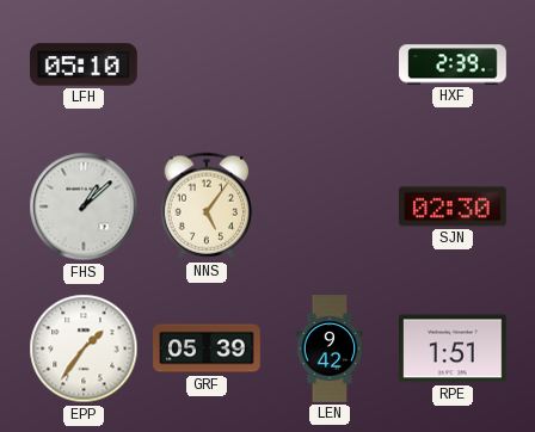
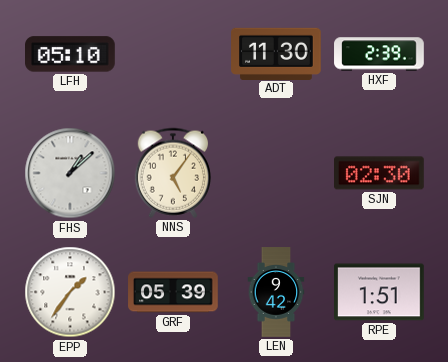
ADT: none -> 11:30 (276, 53)
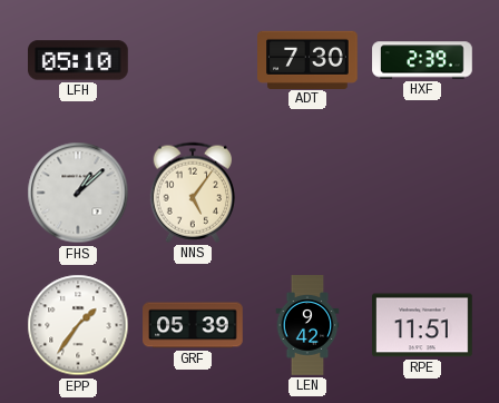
ADT: 11:30 -> 7:30 (307, 59)
SJN: 02:30 -> none (380, 173)
RPE: 1:51 -> 11:51 (423, 325)
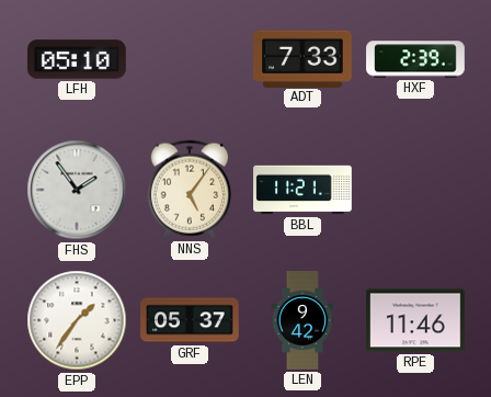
ADT: 7:30 -> 7:33 (302, 58)
FHS: 1:08 -> 1:54 (77, 190)
BBL: none -> 11:21 (302, 190)
GRF: 05:39 -> 05:37 (190, 320)
RPE: 11:51 -> 11:46 (416, 320)
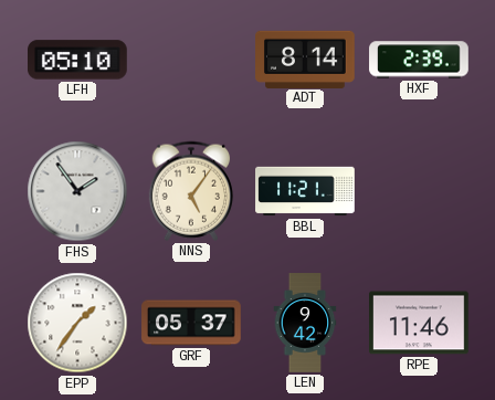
ADT: 7:33 -> 8:14 (305, 59)
